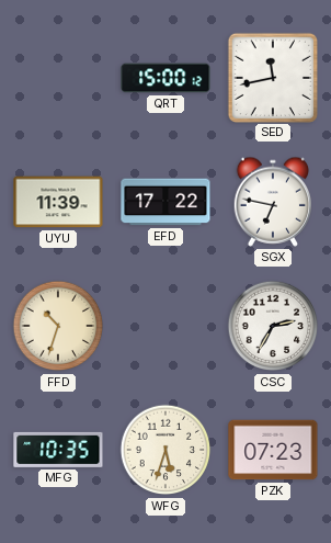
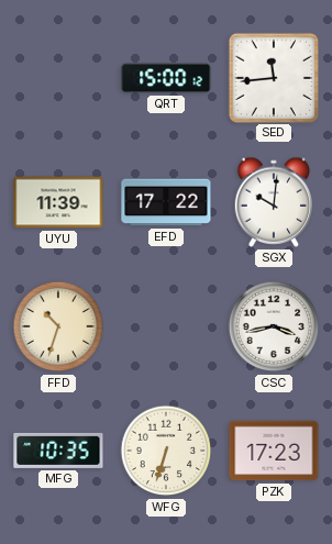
SED: 11:43 -> 11:44 (273, 77)
SGX: 6:47 -> 10:01 (273, 202)
CSC: 2:35 -> 3:43 (274, 326)
WFG: 5:33 -> 6:33 (166, 451)
PZK: 07:23 -> 17:23 (274, 451)
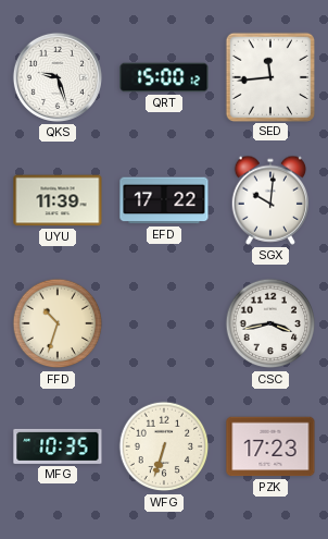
QKS: none -> 9:27 (58, 77)
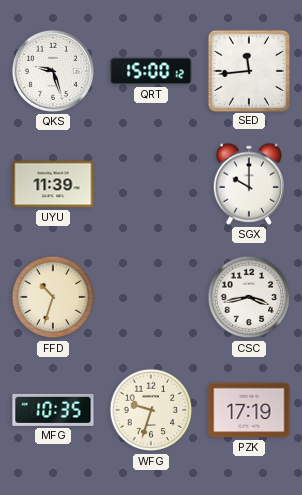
EFD: 17:22 -> none (164, 200)
SGX: 10:01 -> 10:00 (248, 184)
WFG: 6:33 -> 9:33 (151, 410)
PZK: 17:23 -> 17:19 (249, 410)
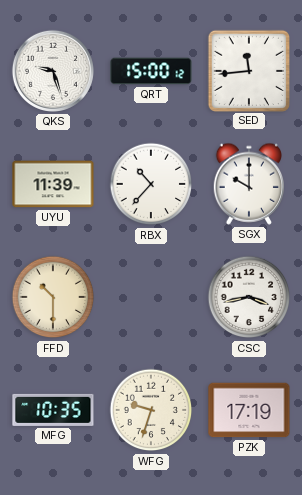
RBX: none -> 10:37 (151, 184)
FFD: 10:33 -> 10:30 (53, 297)
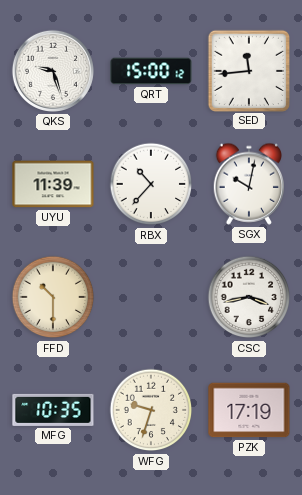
SGX: 10:00 -> 10:02 (248, 184)
